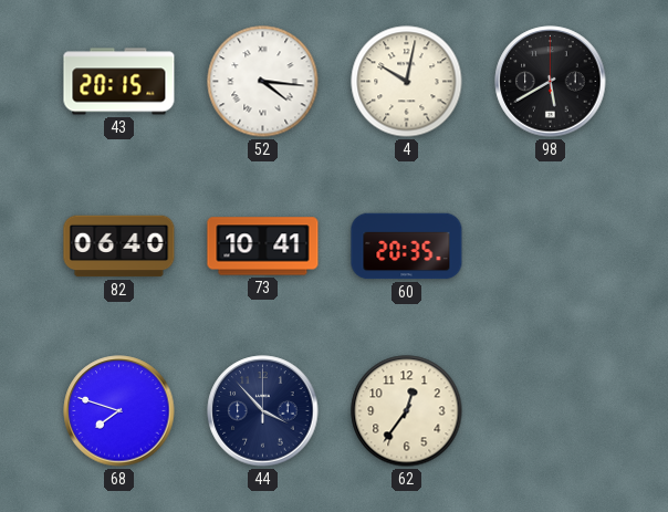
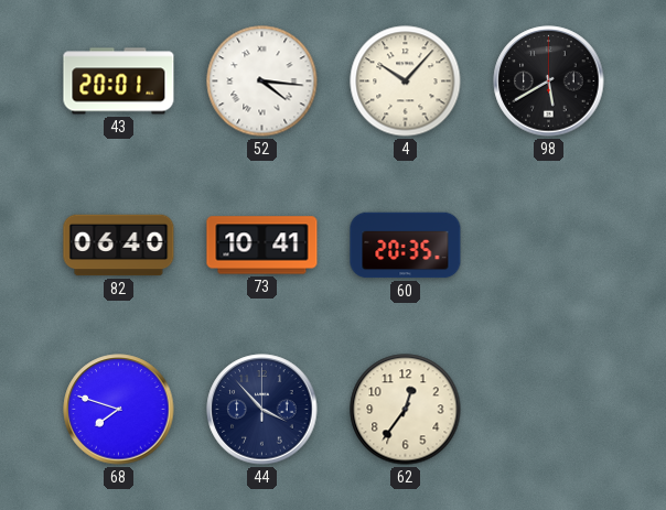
43: 20:15 -> 20:01 (119, 82)
4: 10:02 -> 10:07 (406, 82)
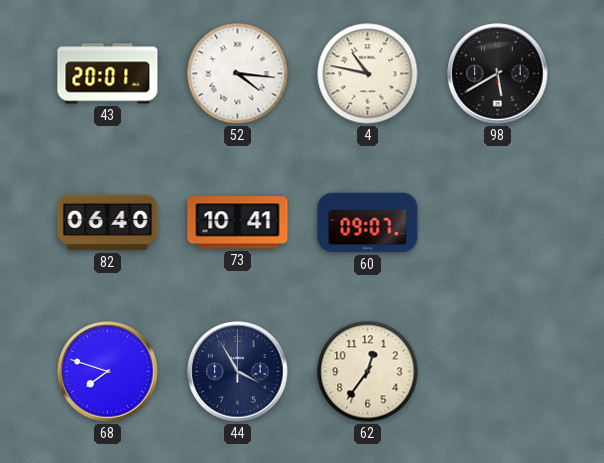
4: 10:07 -> 10:47 (368, 74)
60: 20:35 -> 09:07 (368, 223)
44: 3:53 -> 3:55 (238, 372)
